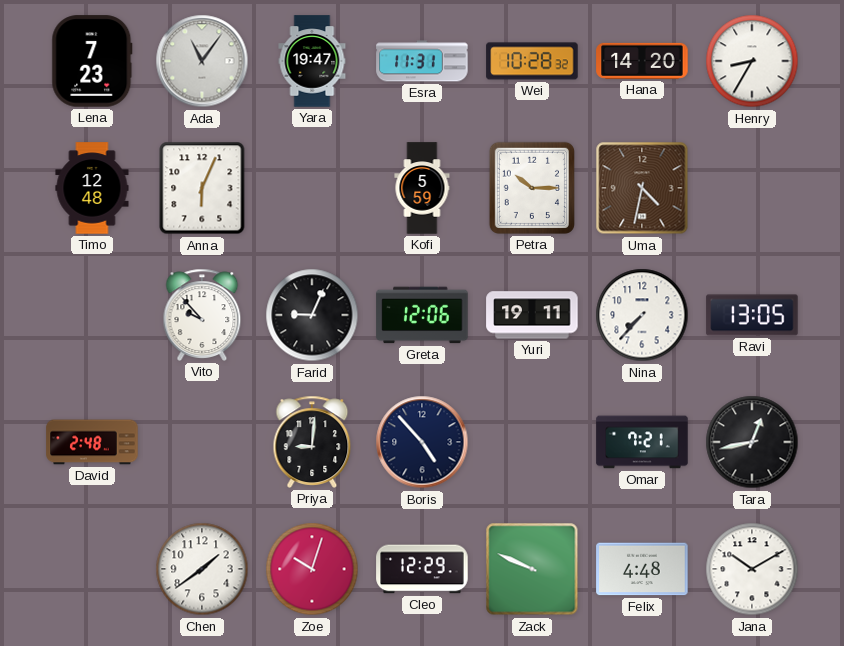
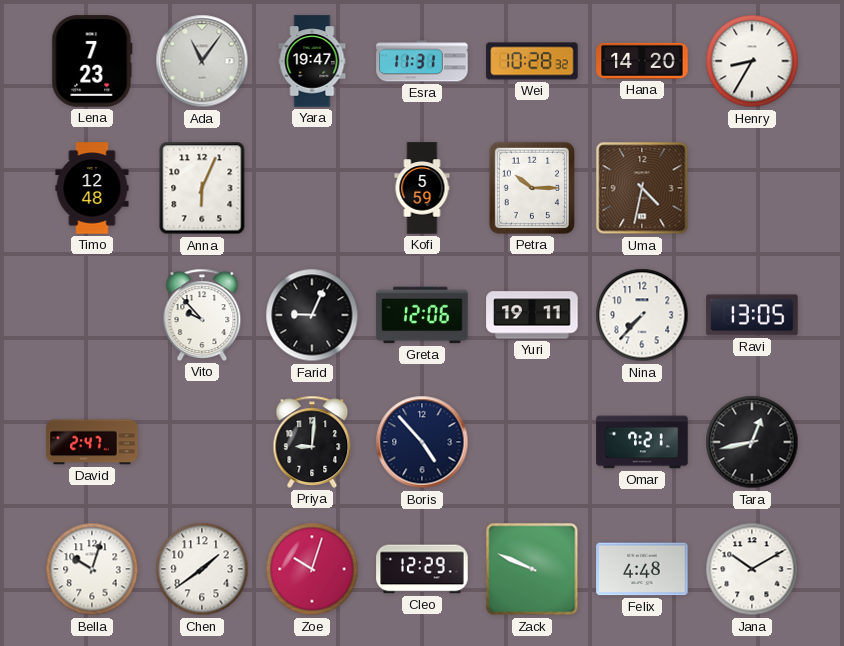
David: 2:48 -> 2:47 (92, 442)
Bella: none -> 10:03 (92, 569)
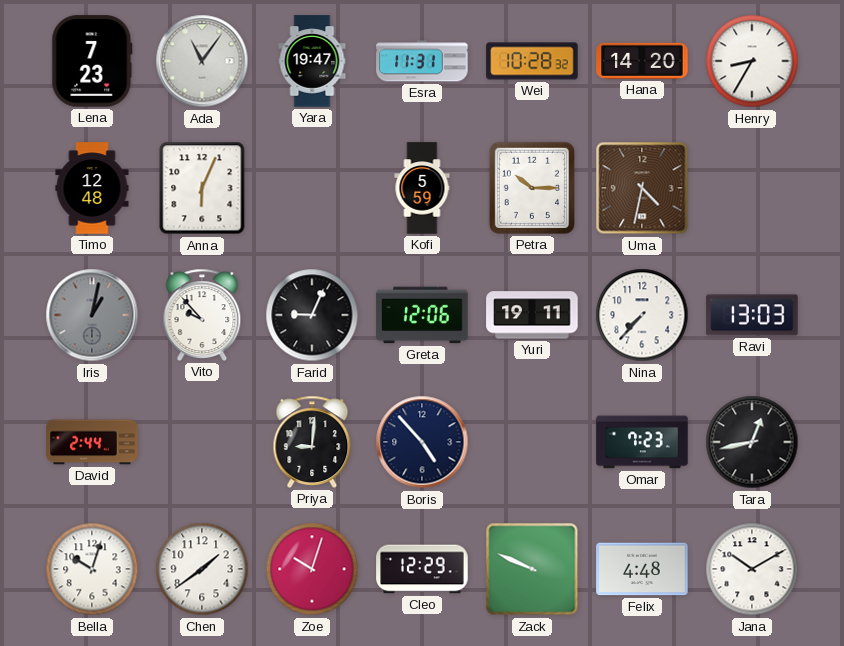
Iris: none -> 1:02 (92, 315)
Ravi: 13:05 -> 13:03 (752, 315)
David: 2:47 -> 2:44 (92, 442)
Omar: 7:21 -> 7:23 (642, 442)
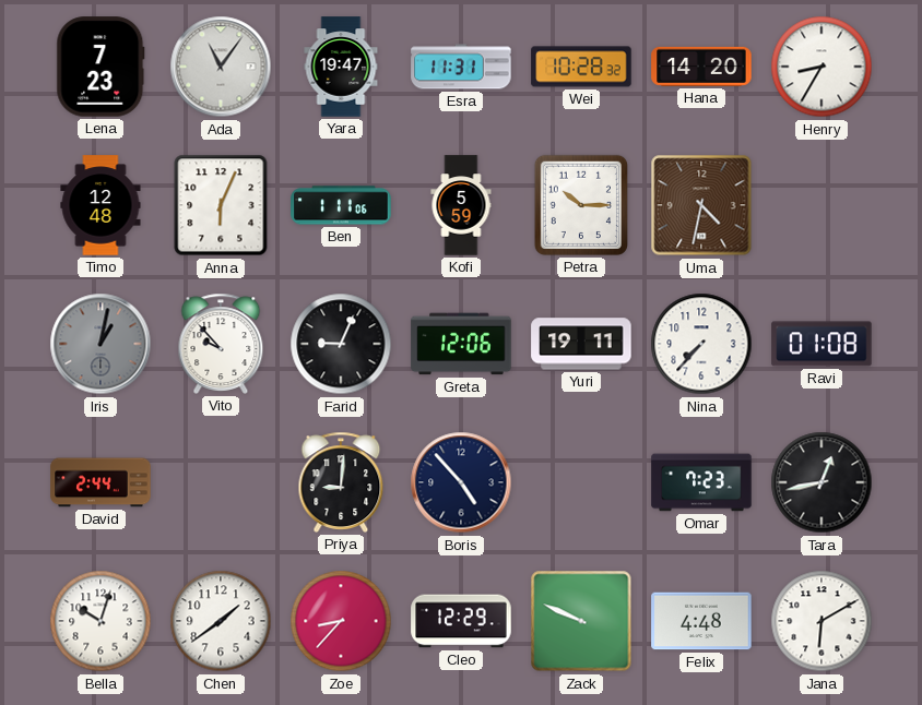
Ben: none -> 1:11 (341, 205)
Ravi: 13:03 -> 01:08 (821, 344)
Zoe: 10:03 -> 8:37 (341, 621)
Jana: 10:10 -> 6:10 (821, 621)
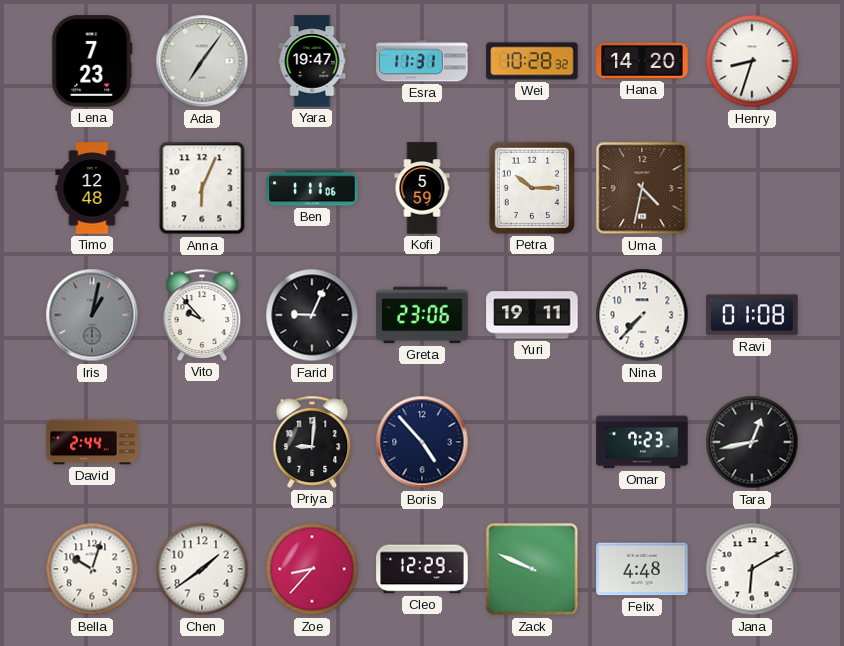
Ada: 11:06 -> 7:06 (202, 61)
Henry: 8:35 -> 8:33 (752, 61)
Greta: 12:06 -> 23:06 (422, 315)
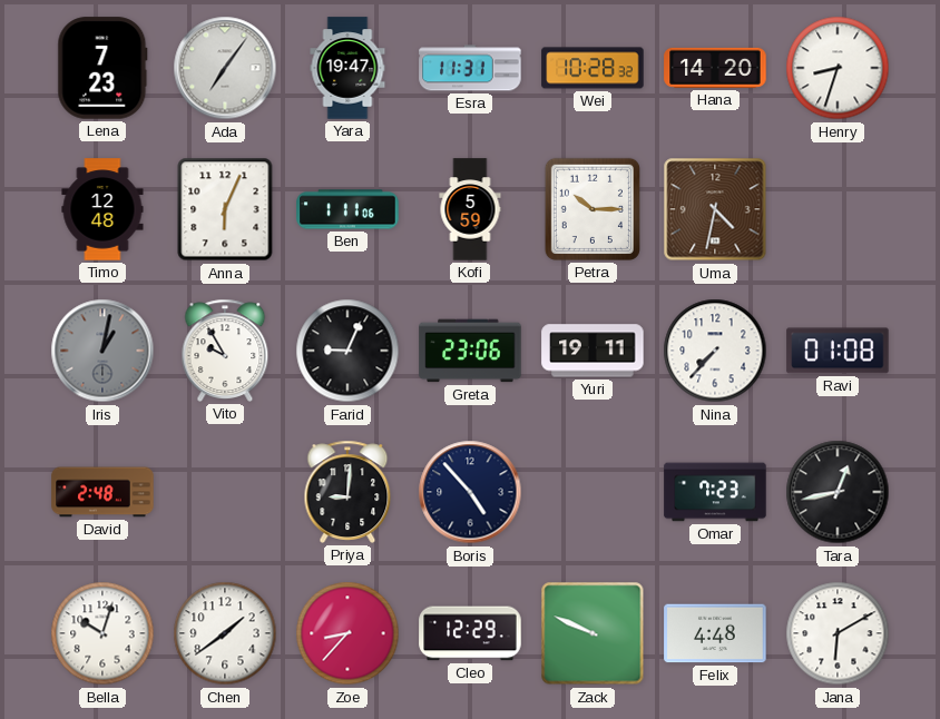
Vito: 9:53 -> 9:55 (225, 351)
David: 2:44 -> 2:48 (102, 492)
